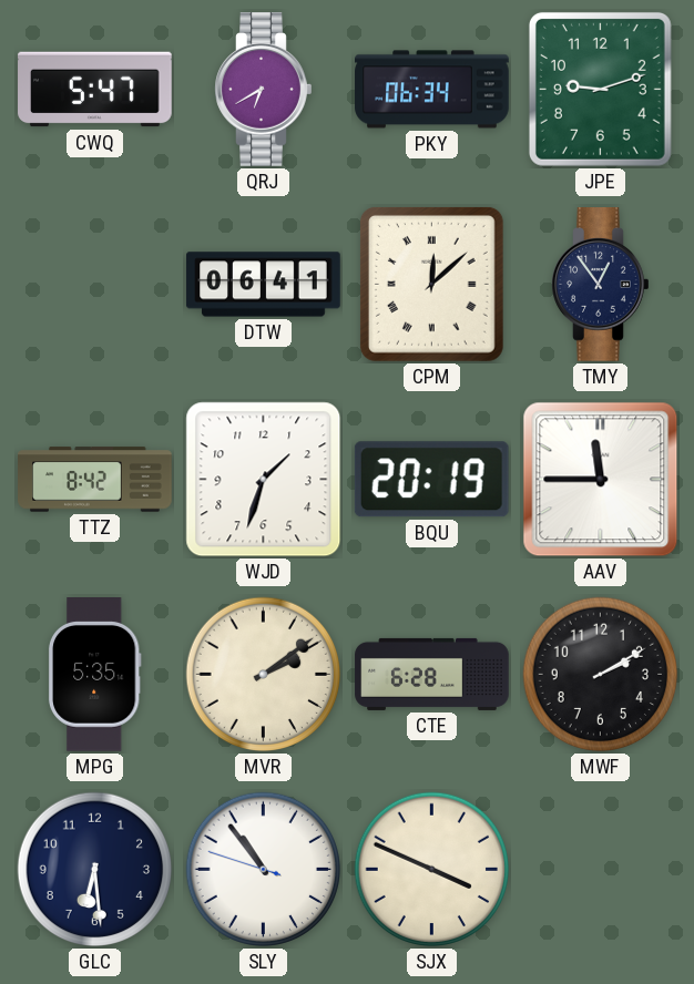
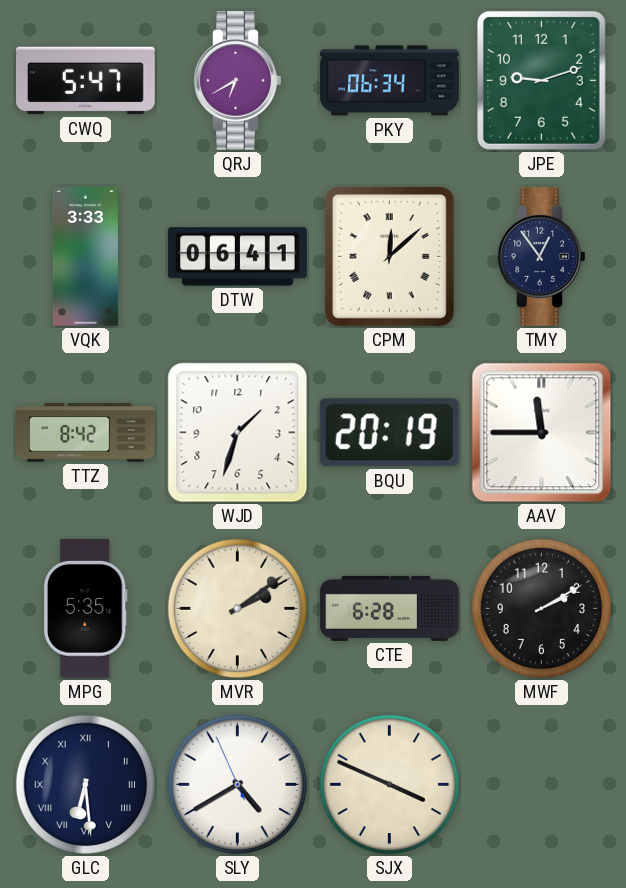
VQK: none -> 3:33 (85, 257)
GLC numerals: Arabic -> Roman (86, 785)
SLY: 10:53 -> 4:39 (238, 785)
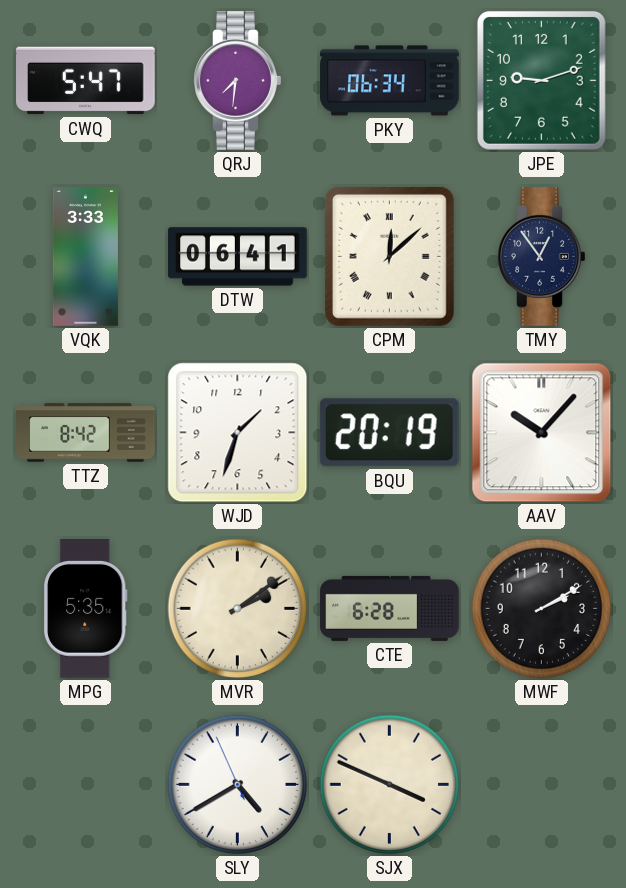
QRJ: 6:40 -> 7:31 (238, 81)
AAV: 11:45 -> 10:07 (542, 433)
GLC: 6:29 -> none (86, 785)
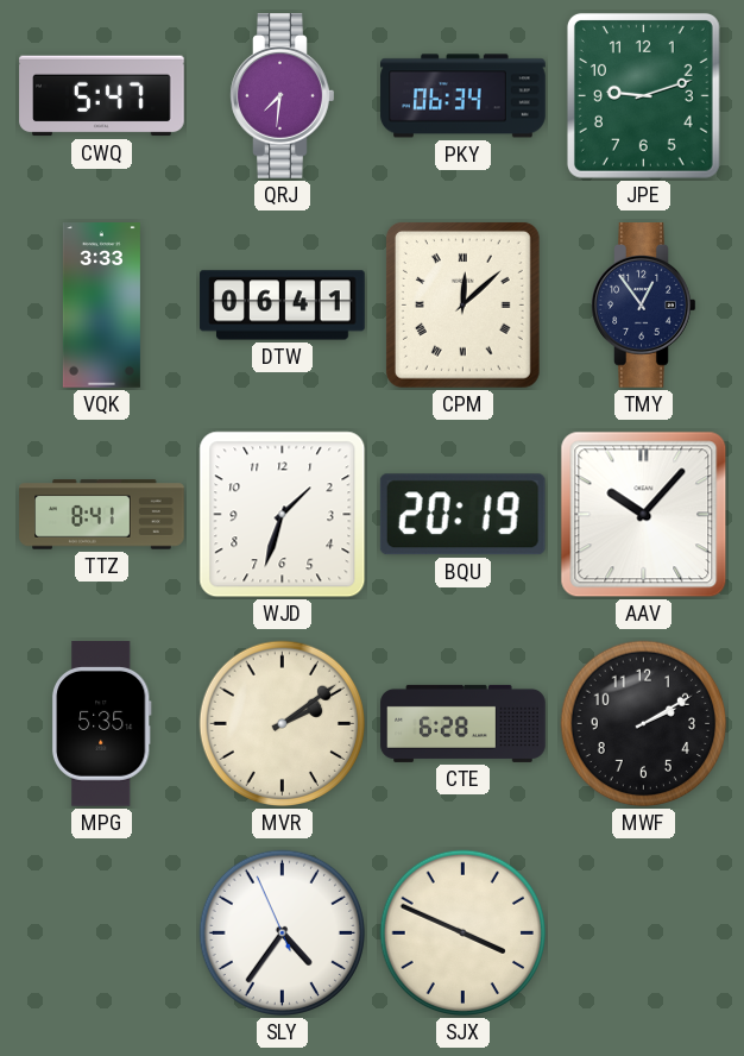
TTZ: 8:42 -> 8:41 (102, 515)
SLY: 4:39 -> 4:35 (283, 934)
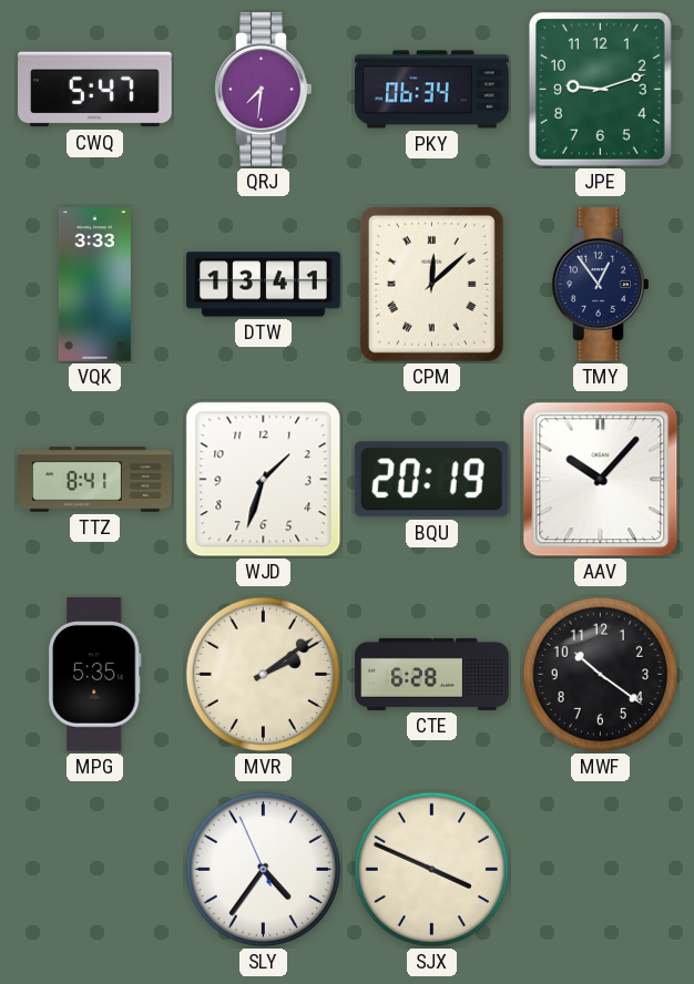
DTW: 06:41 -> 13:41 (264, 285)
MWF: 2:10 -> 10:21 (601, 675)
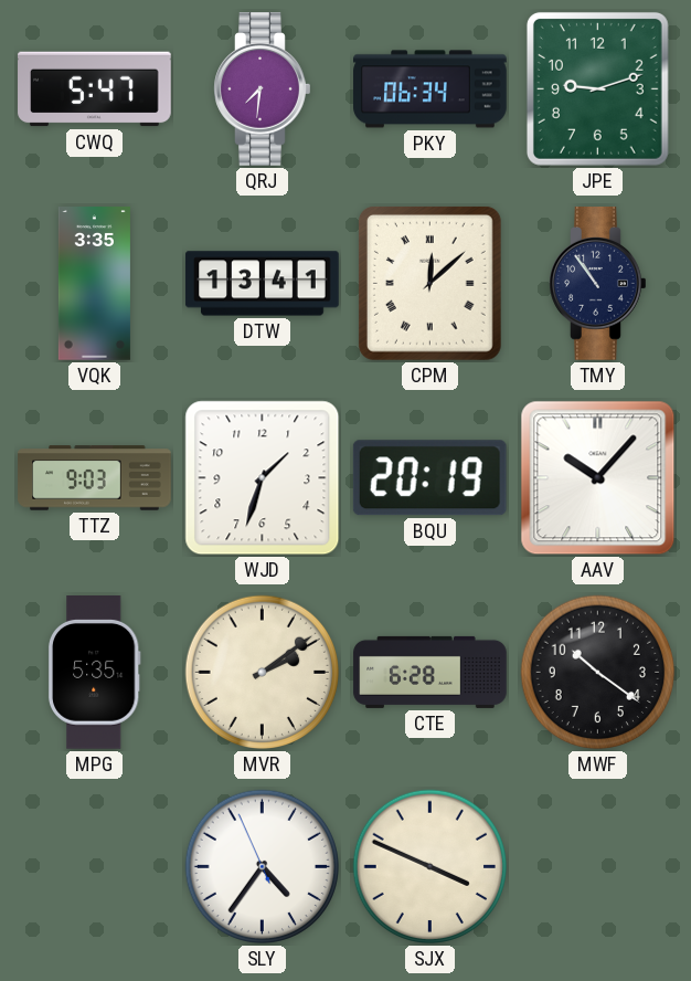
VQK: 3:33 -> 3:35 (94, 284)
TMY: 12:54 -> 10:54 (598, 284)
TTZ: 8:41 -> 9:03 (95, 478)
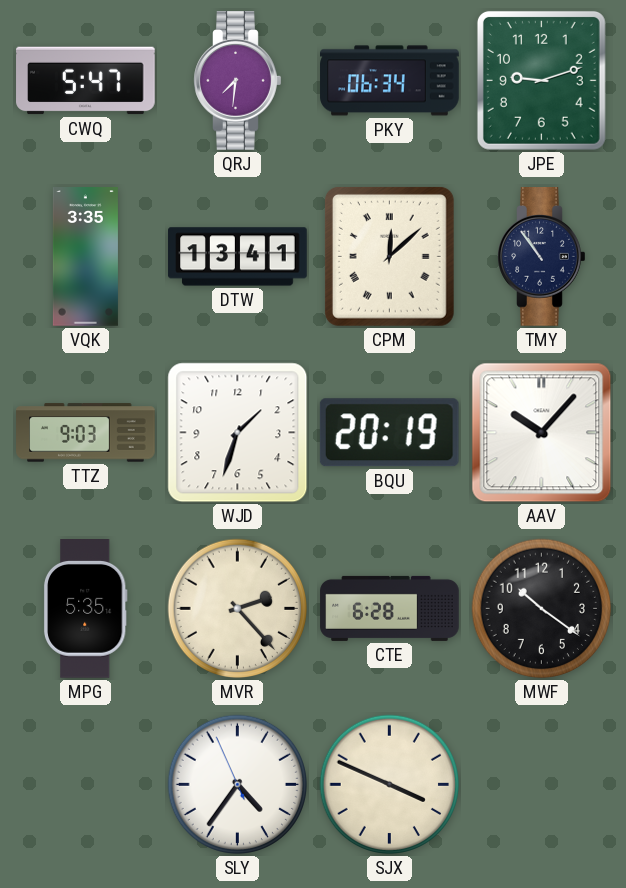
MVR: 2:09 -> 2:23 (238, 609)
